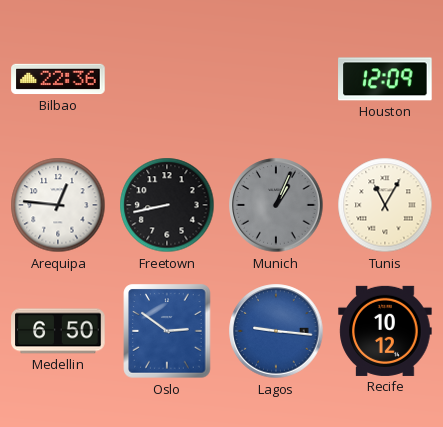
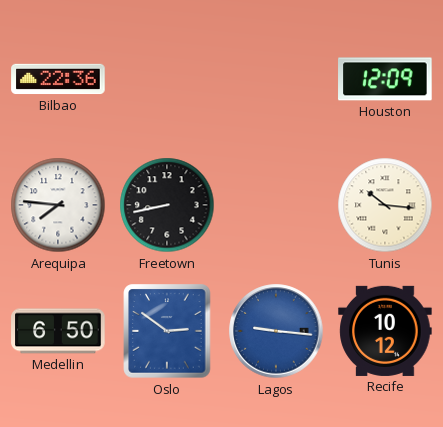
Arequipa: 12:46 -> 7:46 (58, 205)
Munich: 1:04 -> none (276, 205)
Tunis: 11:05 -> 10:16 (385, 205)
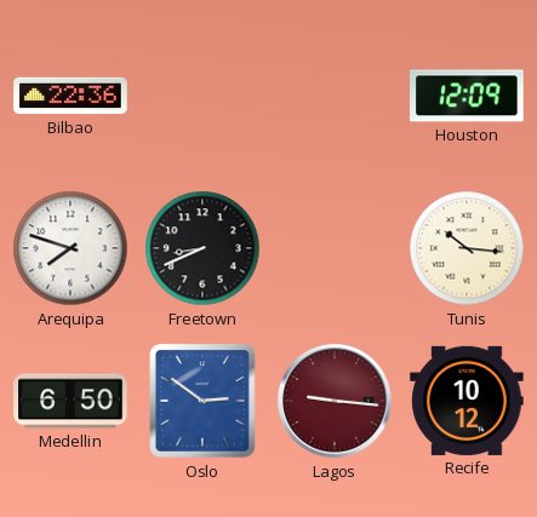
Arequipa: 7:46 -> 7:48 (70, 248)
Freetown: 8:43 -> 8:41 (202, 248)
Lagos dial: blue -> burgundy (335, 401)
